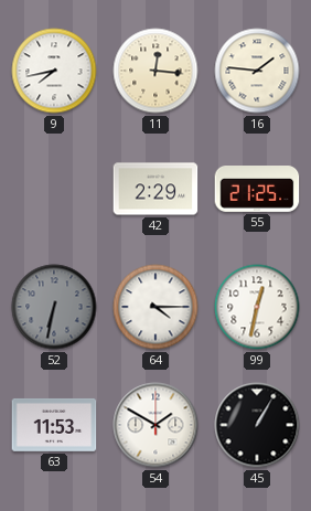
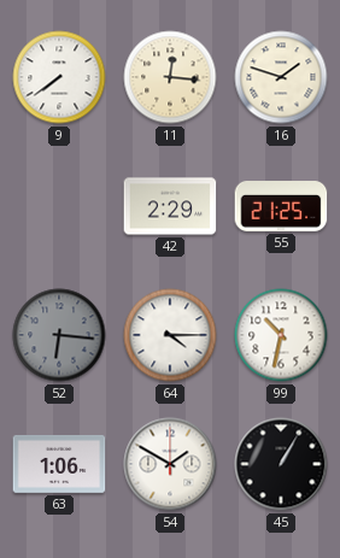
9: 7:43 -> 7:39 (59, 77)
16: 1:46 -> 1:48 (281, 77)
52: 6:32 -> 6:16 (59, 335)
99: 12:32 -> 10:32 (281, 335)
63: 11:53 -> 1:06 (59, 464)
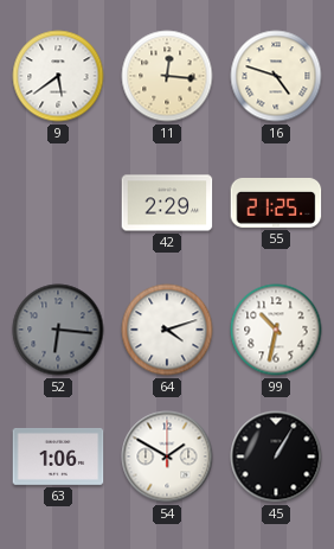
9: 7:39 -> 5:39 (58, 76)
16: 1:48 -> 4:48 (276, 76)
64: 4:15 -> 4:12 (167, 330)
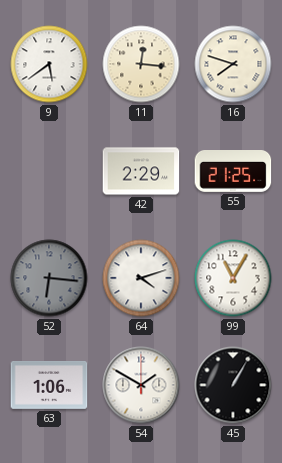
16: 4:48 -> 7:48 (233, 64)
99: 10:32 -> 11:05 (233, 278)
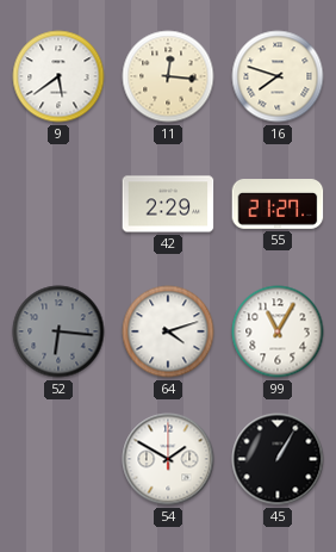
55: 21:25 -> 21:27 (278, 205)
63: 1:06 -> none (49, 385)
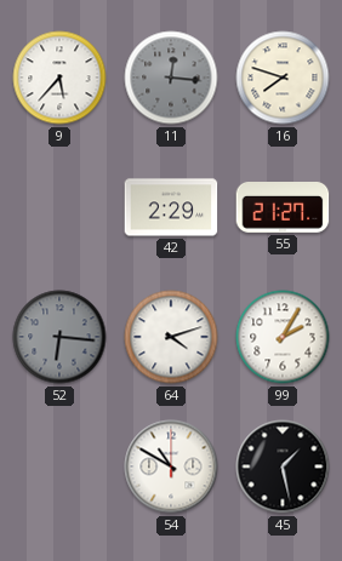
9: 5:39 -> 5:37 (59, 78)
11 dial: cream -> grey (171, 78)
99: 11:05 -> 2:05 (283, 337)
54: 1:50 -> 10:50 (171, 466)
45: 1:05 -> 1:28 (283, 466)
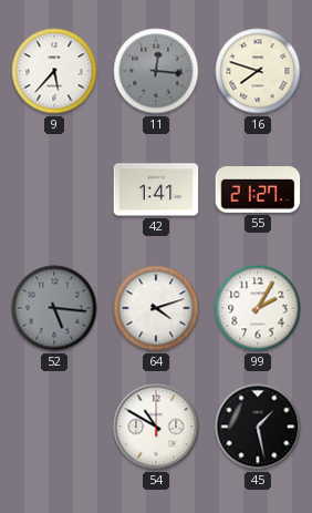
42: 2:29 -> 1:41 (156, 189)
52: 6:16 -> 5:16 (54, 308)
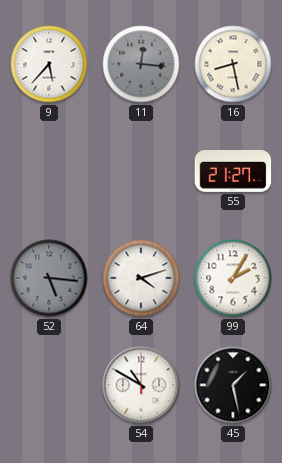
16: 7:48 -> 8:28 (233, 64)
42: 1:41 -> none (156, 189)
